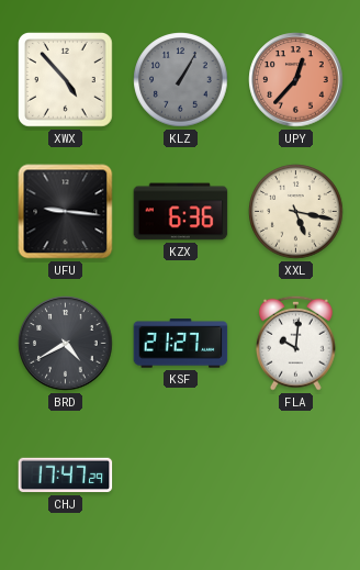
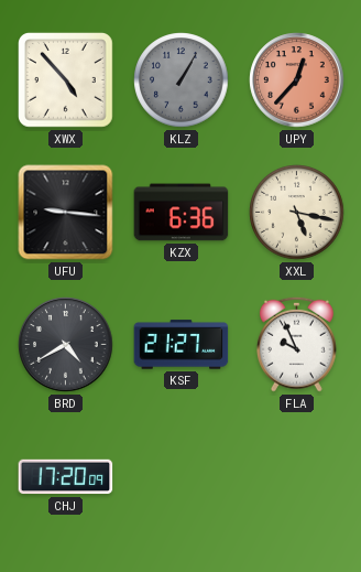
FLA: 10:01 -> 9:56 (296, 344)
CHJ: 17:47 -> 17:20 (66, 477)
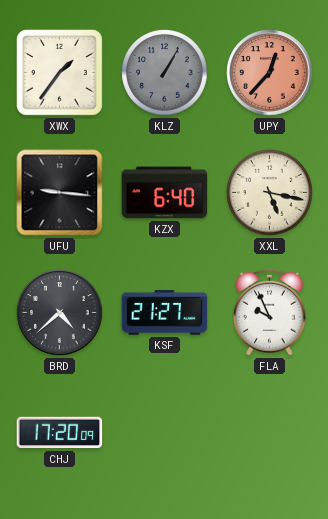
XWX: 4:53 -> 1:36 (60, 73)
KZX: 6:36 -> 6:40 (165, 193)
BRD: 4:40 -> 4:38 (60, 313)
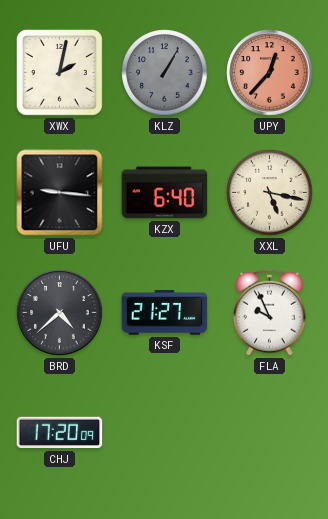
XWX: 1:36 -> 2:02 (60, 73)
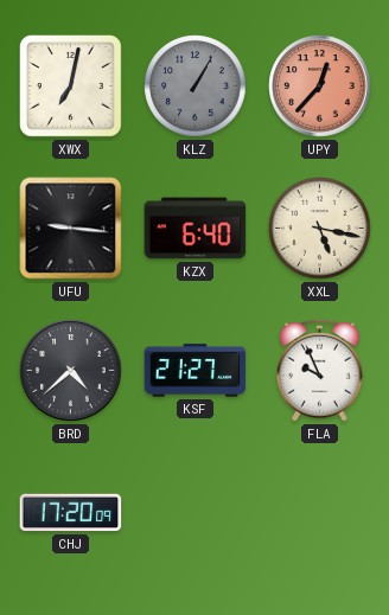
XWX: 2:02 -> 7:02 (71, 87)
